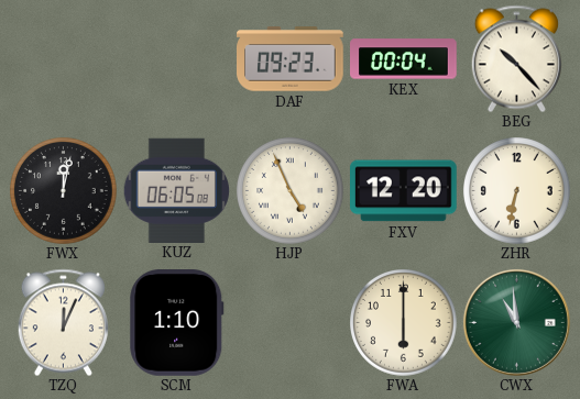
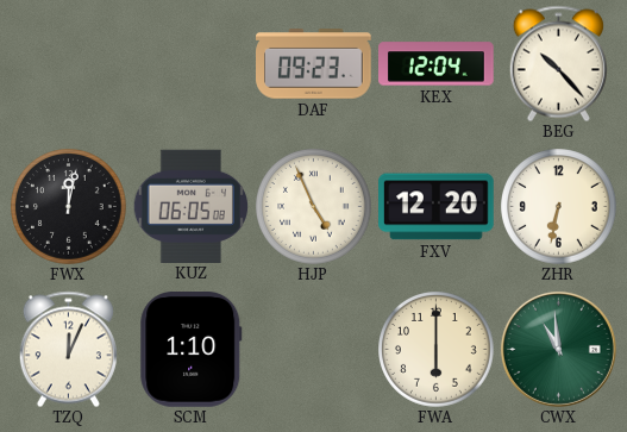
KEX: 00:04 -> 12:04 (437, 64)
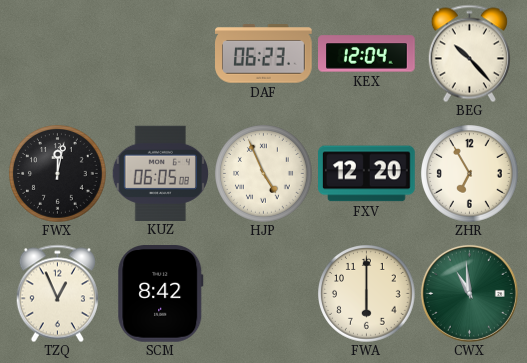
DAF: 09:23 -> 06:23 (264, 54)
ZHR: 6:32 -> 6:55 (470, 174)
TZQ: 12:04 -> 12:56 (57, 293)
SCM: 1:10 -> 8:42 (161, 294)
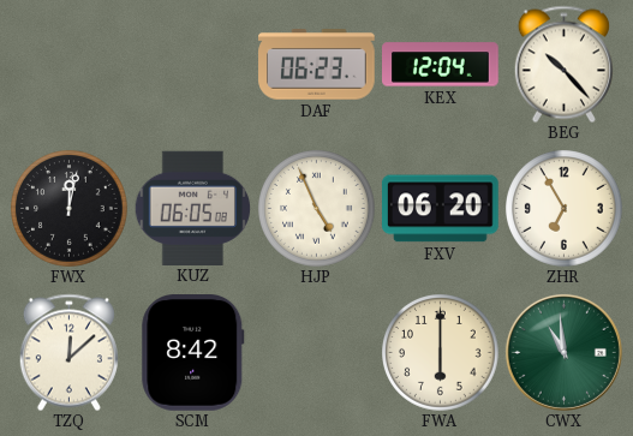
FXV: 12:20 -> 06:20 (441, 209)
TZQ: 12:56 -> 12:08 (68, 352)
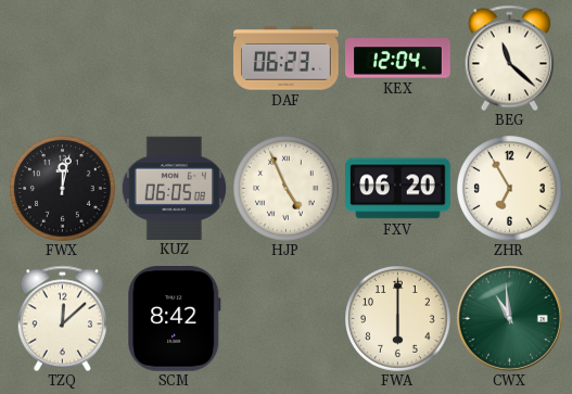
BEG: 10:23 -> 11:22 (509, 58)
